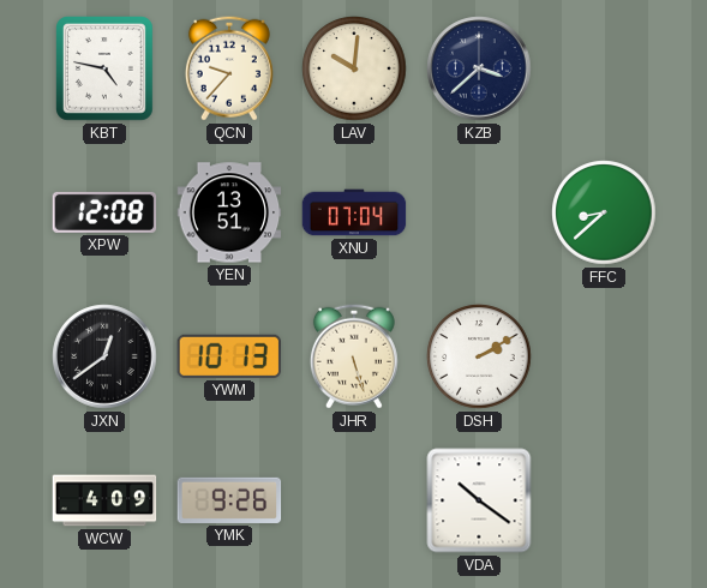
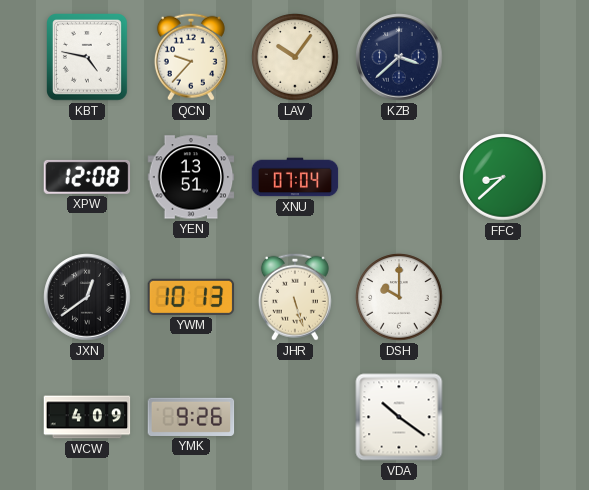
LAV: 10:01 -> 10:06 (295, 57)
DSH: 2:10 -> 10:00 (399, 297)
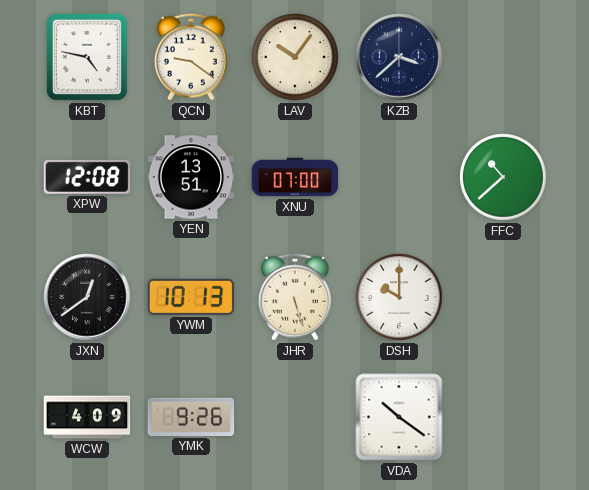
QCN: 9:37 -> 9:21 (191, 57)
XNU: 07:04 -> 07:00 (295, 177)
FFC: 8:38 -> 10:38 (503, 177)
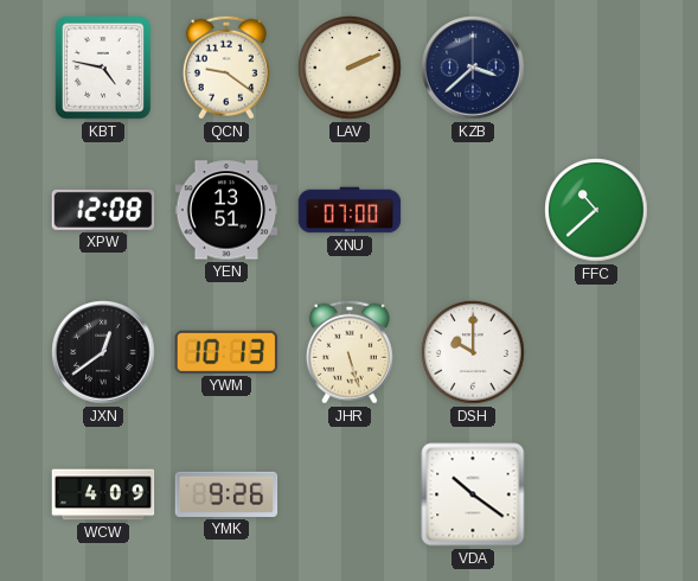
LAV: 10:06 -> 2:11 (350, 68)
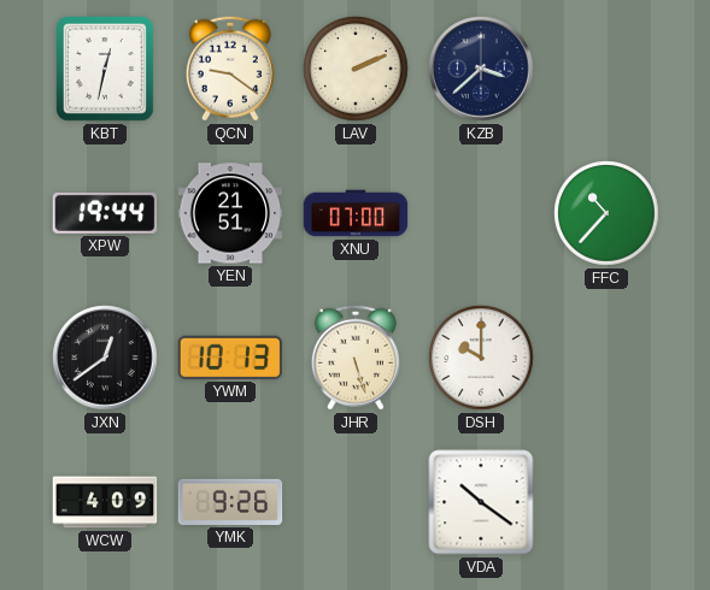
KBT: 4:47 -> 12:32 (106, 70)
XPW: 12:08 -> 19:44 (105, 213)
YEN: 13:51 -> 21:51 (230, 213)
FFC: 10:38 -> 10:37 (606, 213)
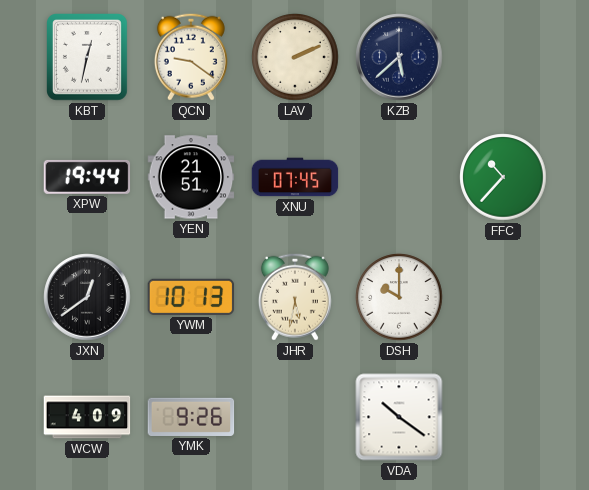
KZB: 3:38 -> 5:38 (399, 57)
XNU: 07:00 -> 07:45 (295, 177)
JHR: 5:27 -> 5:32 (295, 297)
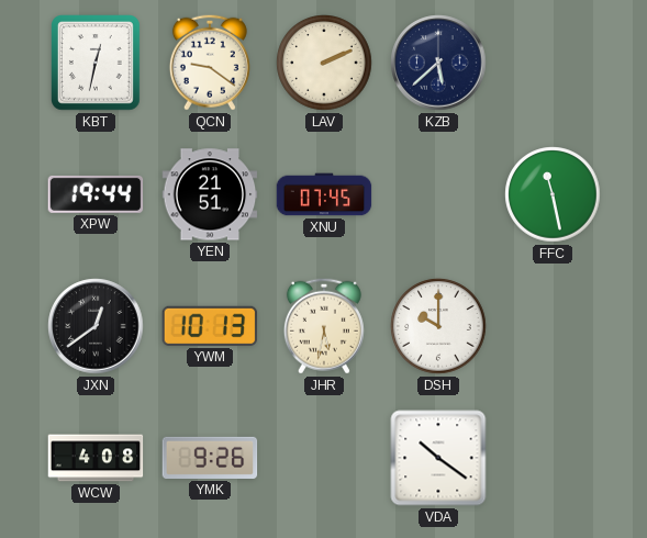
FFC: 10:37 -> 11:28 (553, 194)
WCW: 4:09 -> 4:08 (96, 458)
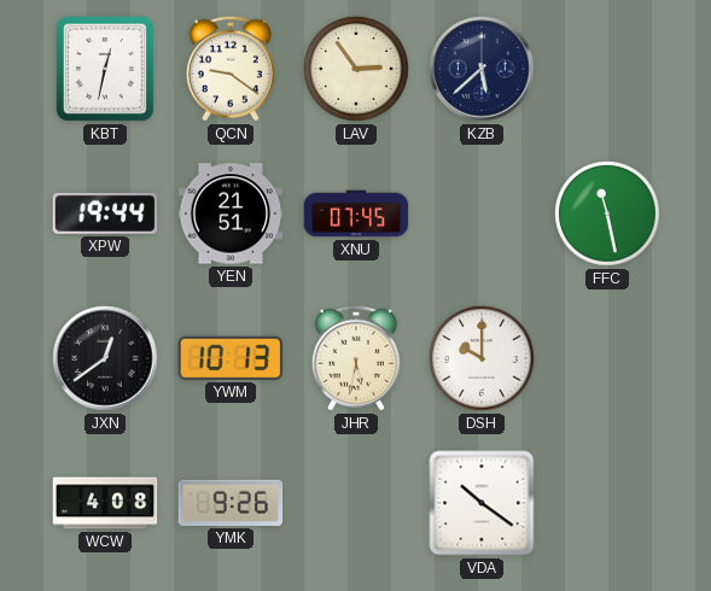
LAV: 2:11 -> 2:54 (356, 69)
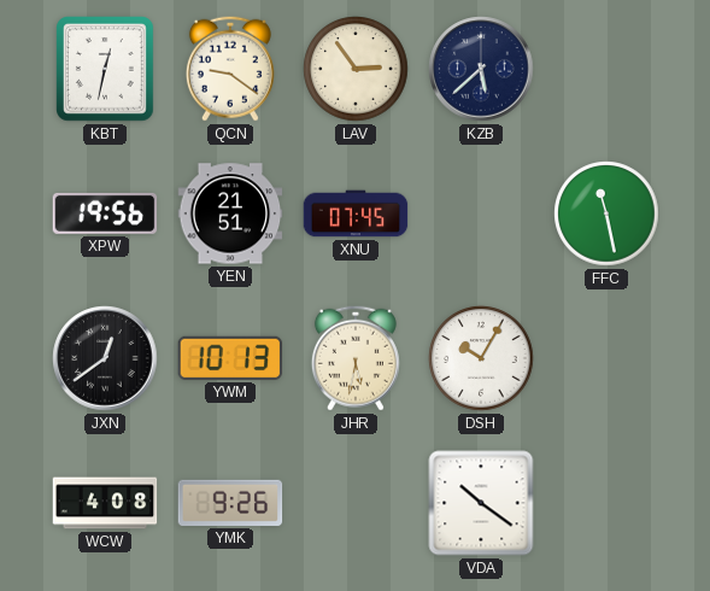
XPW: 19:44 -> 19:56 (105, 213)
DSH: 10:00 -> 10:05 (481, 358)
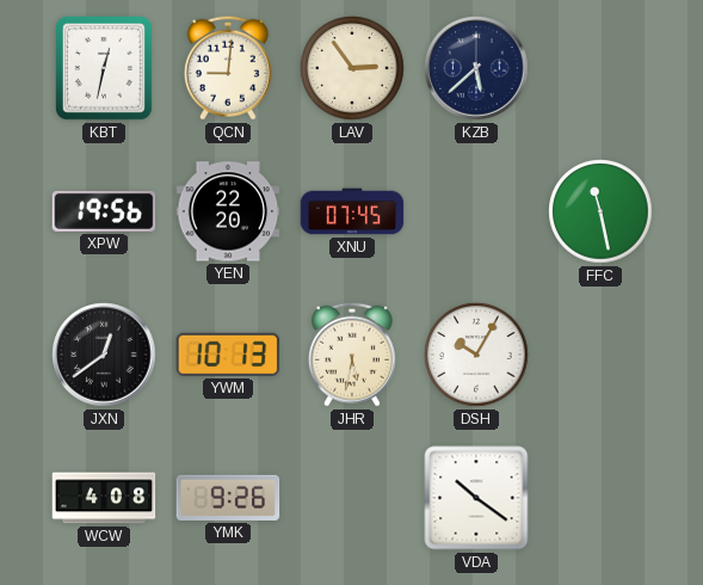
QCN: 9:21 -> 9:01 (228, 68)
YEN: 21:51 -> 22:20 (228, 211)
